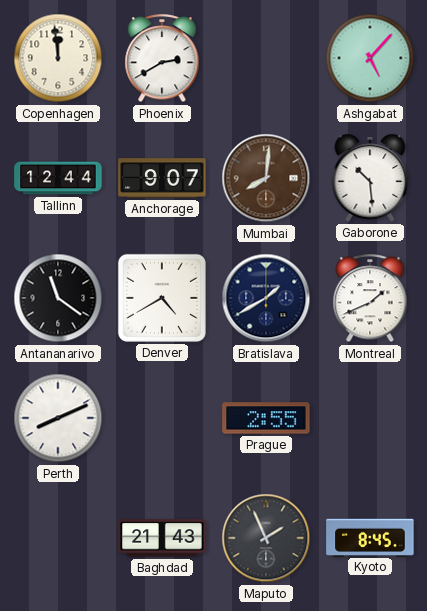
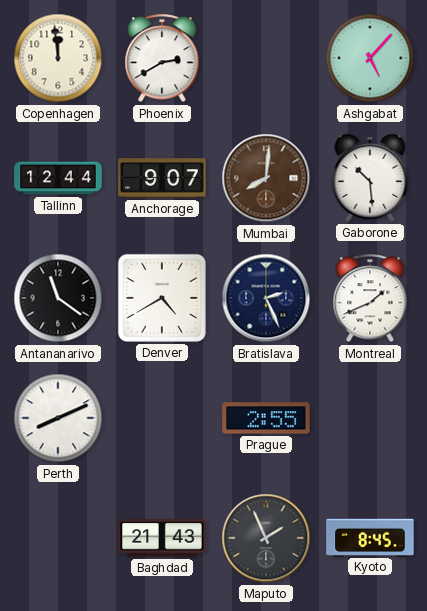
Bratislava: 1:40 -> 2:26 (266, 298)
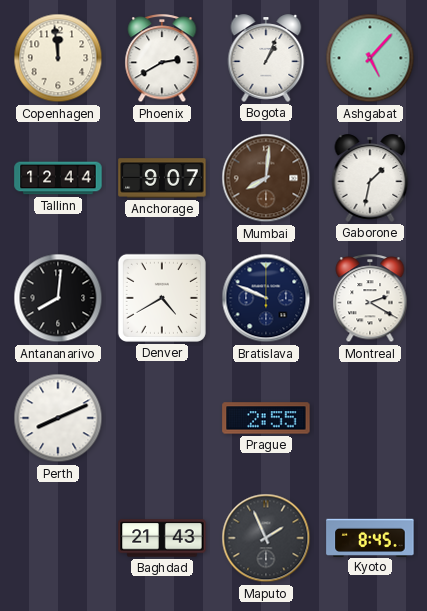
Bogota: none -> 1:04 (266, 58)
Gaborone: 10:29 -> 1:32 (370, 178)
Antananarivo: 11:21 -> 8:01 (58, 298)
Bratislava: 2:26 -> 9:49 (266, 298)
Montreal: 1:41 -> 2:20 (370, 299)
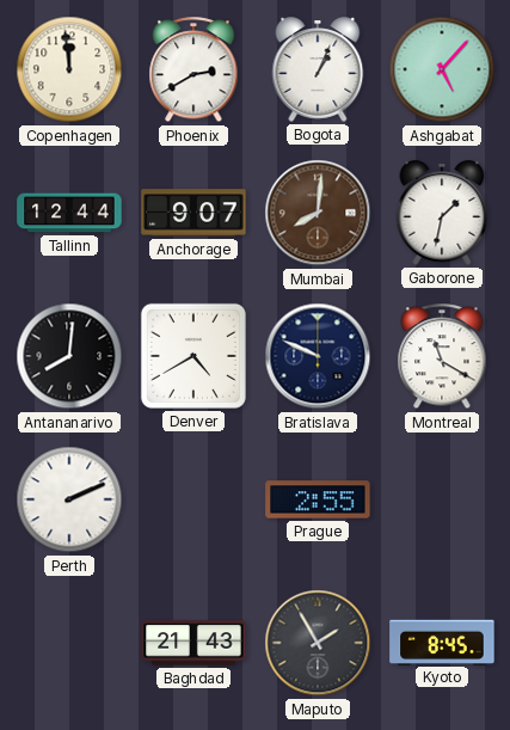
Montreal: 2:20 -> 11:20 (442, 357)
Perth: 8:11 -> 2:11 (69, 499)
Maputo: 1:56 -> 1:55 (318, 643)
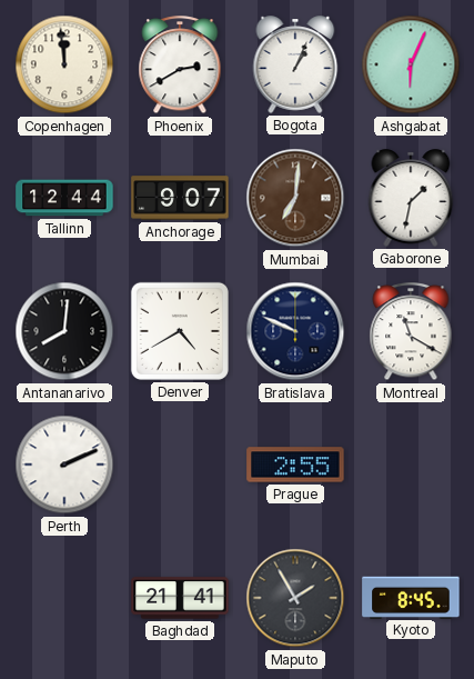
Ashgabat: 5:07 -> 6:04 (411, 64)
Mumbai: 8:01 -> 7:01 (295, 198)
Baghdad: 21:43 -> 21:41 (180, 598)
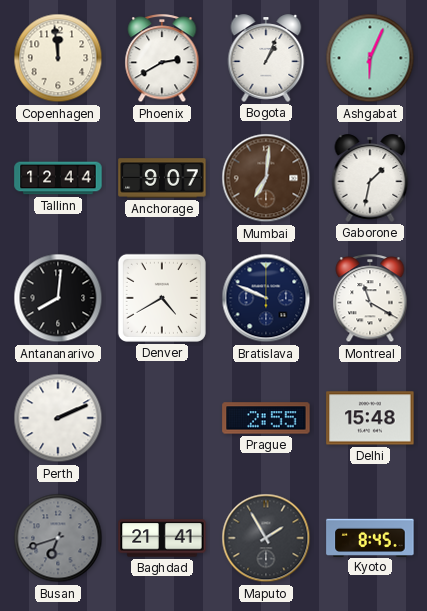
Delhi: none -> 15:48 (370, 418)
Busan: none -> 6:42 (58, 538)
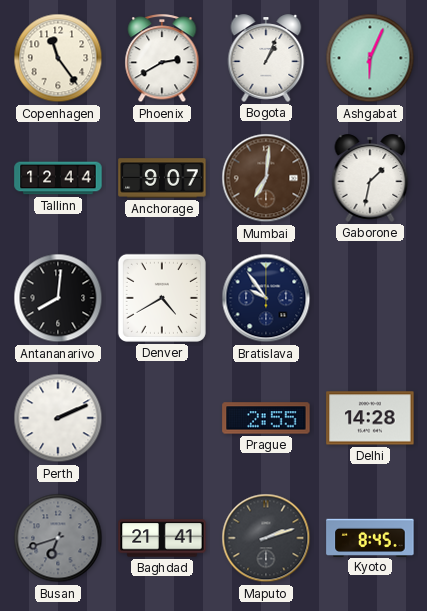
Copenhagen: 11:59 -> 11:24 (58, 58)
Bratislava: 9:49 -> 9:54 (266, 298)
Montreal: 11:20 -> none (370, 299)
Delhi: 15:48 -> 14:28 (370, 418)
Maputo: 1:55 -> 2:12 (266, 538)
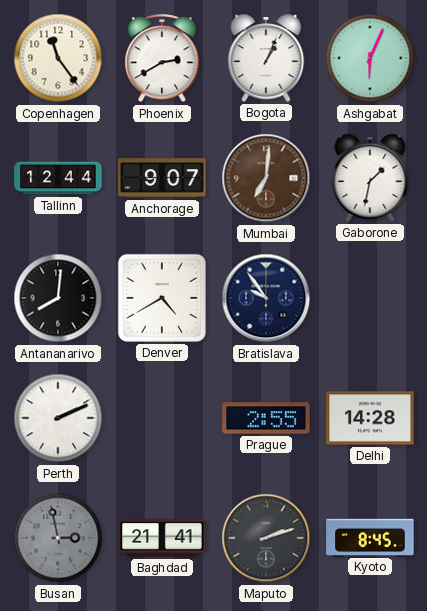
Busan: 6:42 -> 2:58 (58, 538)
